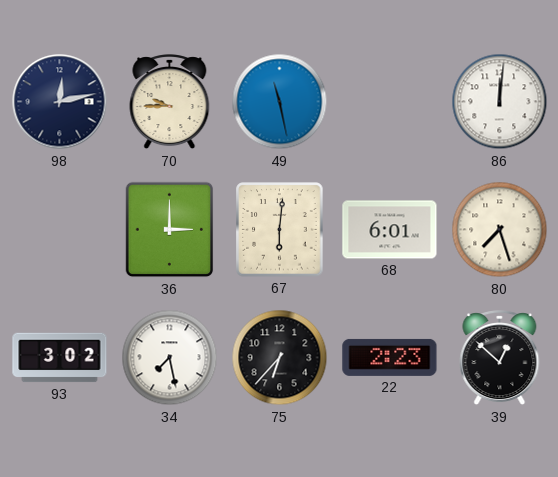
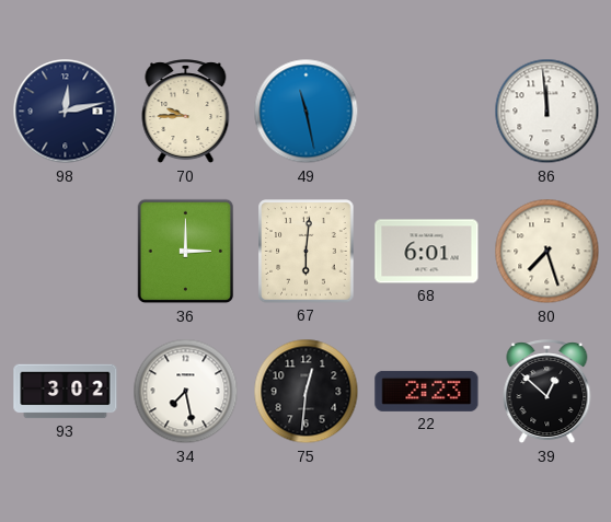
86: 12:01 -> 11:59 (547, 112)
75: 6:37 -> 12:31 (307, 392)
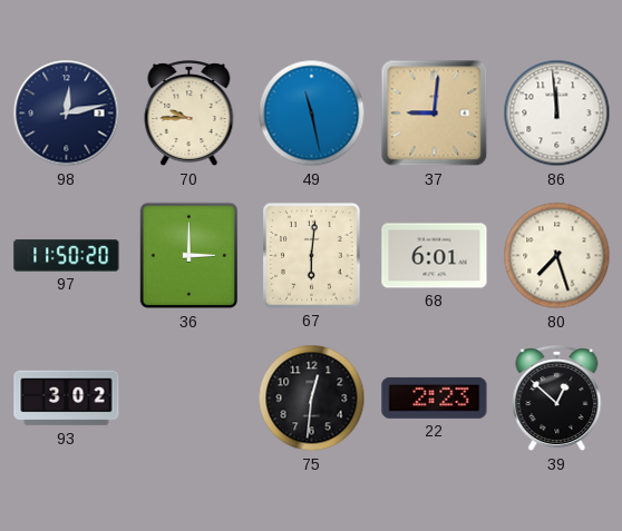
37: none -> 9:01 (435, 114)
97: none -> 11:50 (67, 256)
34: 7:28 -> none (186, 392)
